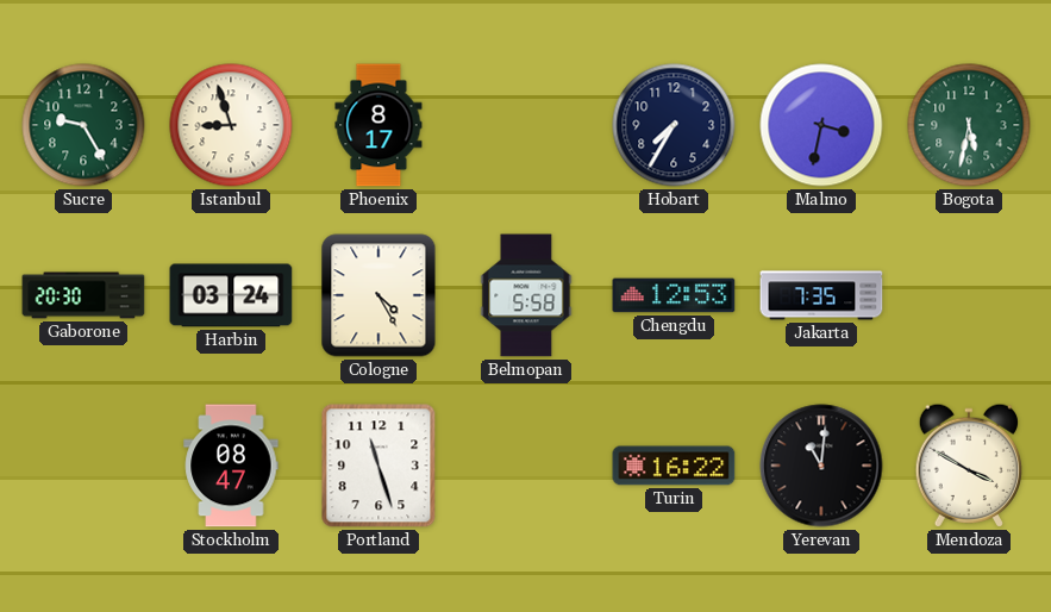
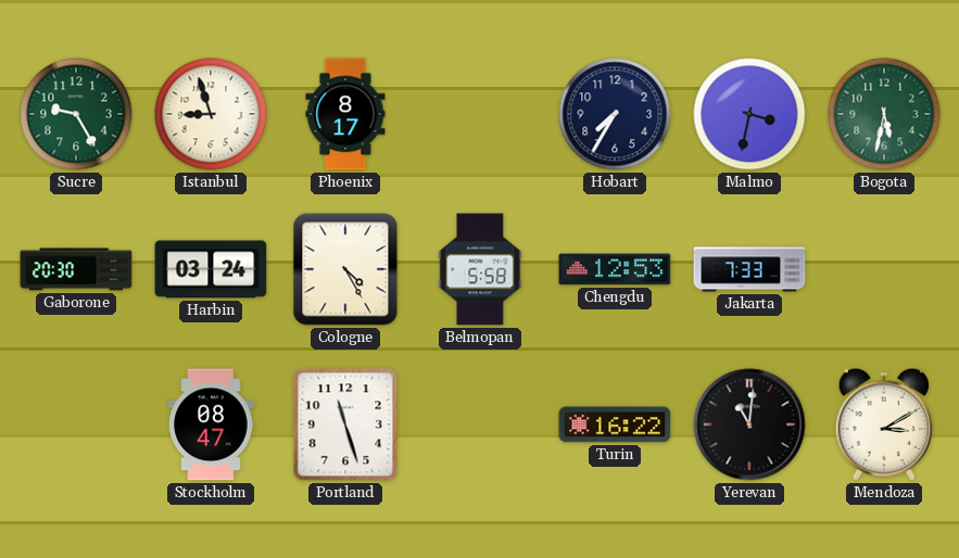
Jakarta: 7:35 -> 7:33 (749, 269)
Mendoza: 3:50 -> 3:10 (883, 424)
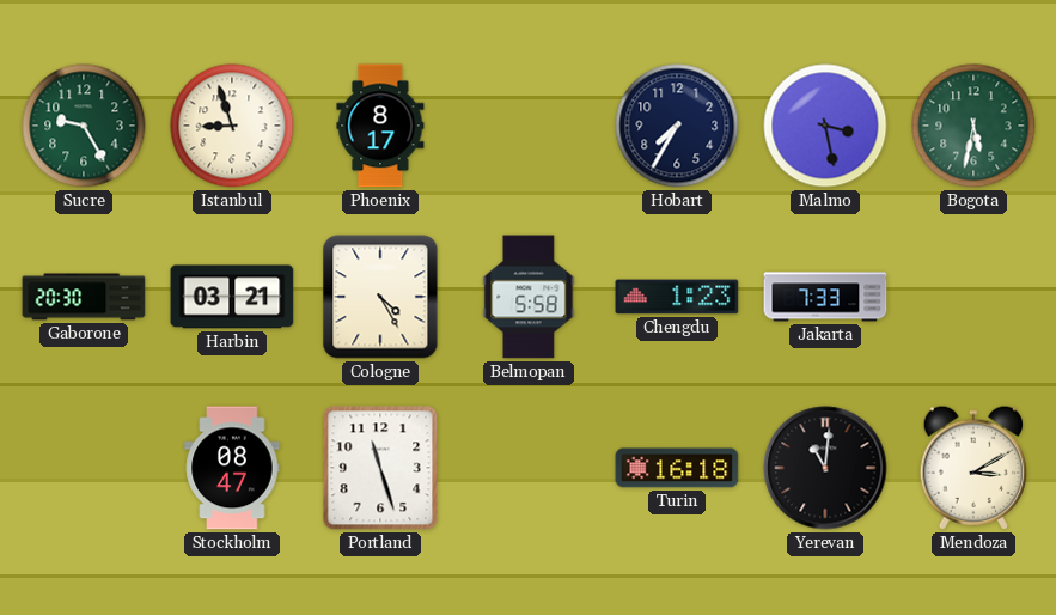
Malmo: 3:32 -> 3:28 (825, 126)
Harbin: 03:24 -> 03:21 (232, 297)
Chengdu: 12:53 -> 1:23 (677, 297)
Turin: 16:22 -> 16:18 (677, 468)
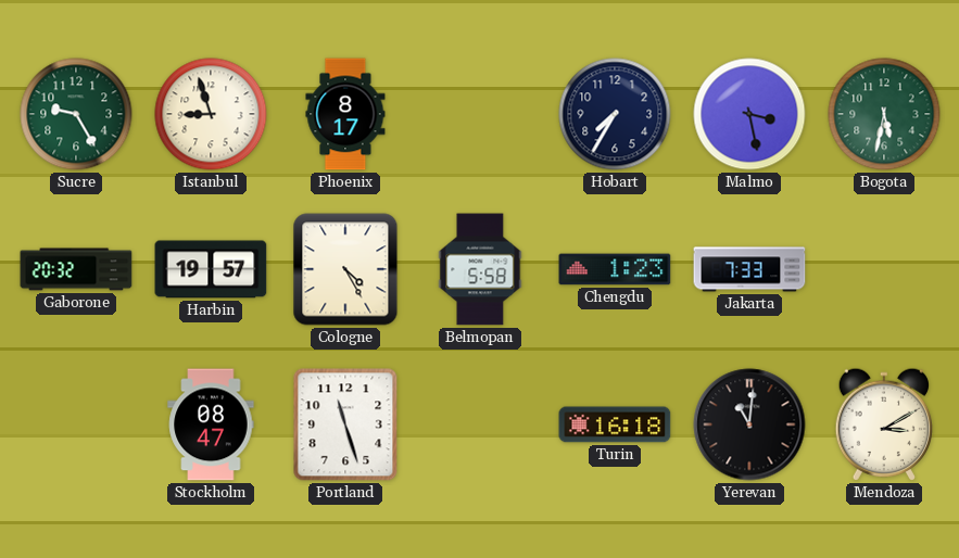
Gaborone: 20:30 -> 20:32 (76, 269)
Harbin: 03:21 -> 19:57 (211, 269)
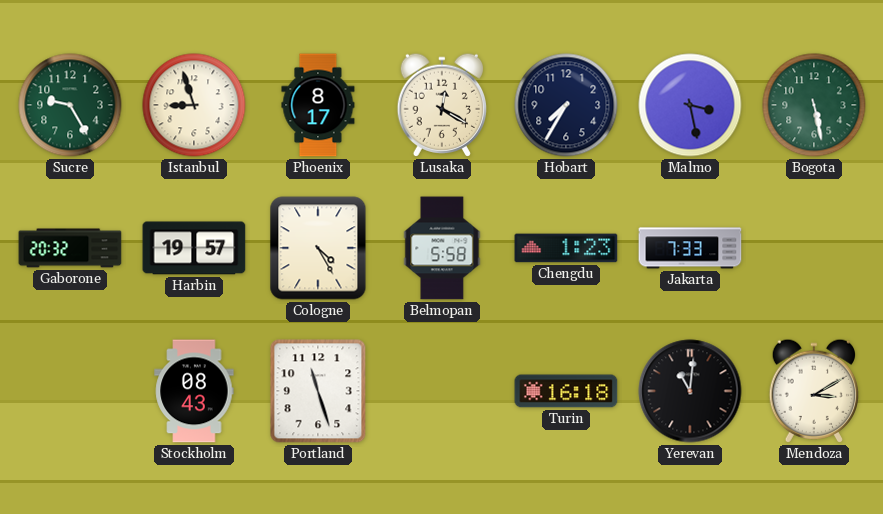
Lusaka: none -> 12:20 (441, 105)
Bogota: 5:32 -> 5:28 (814, 105)
Stockholm: 08:47 -> 08:43 (194, 391)
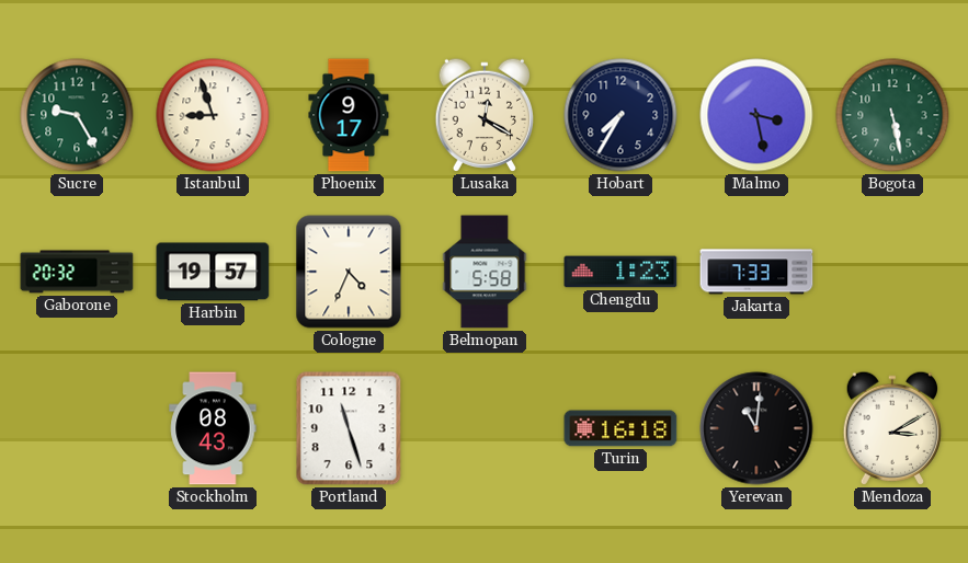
Phoenix: 8:17 -> 9:17 (349, 115)
Cologne: 4:25 -> 4:34 (349, 272)
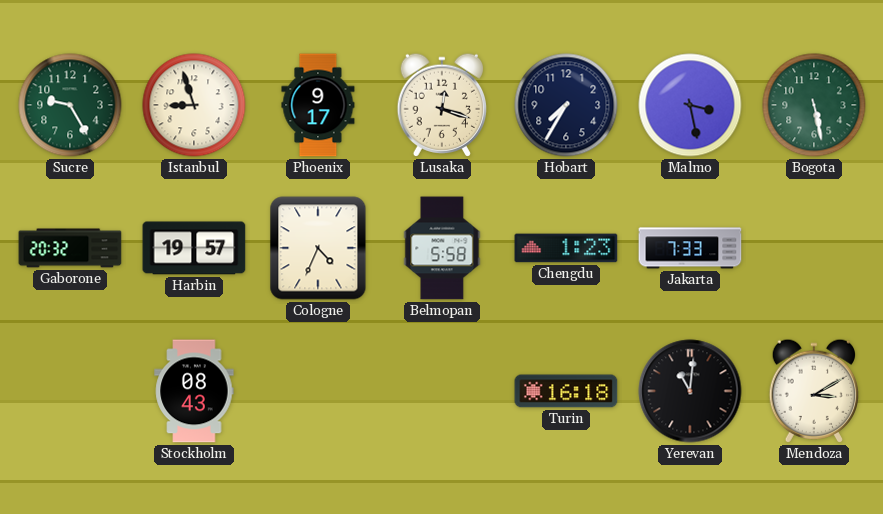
Lusaka: 12:20 -> 12:18 (441, 105)
Portland: 11:27 -> none (349, 428)
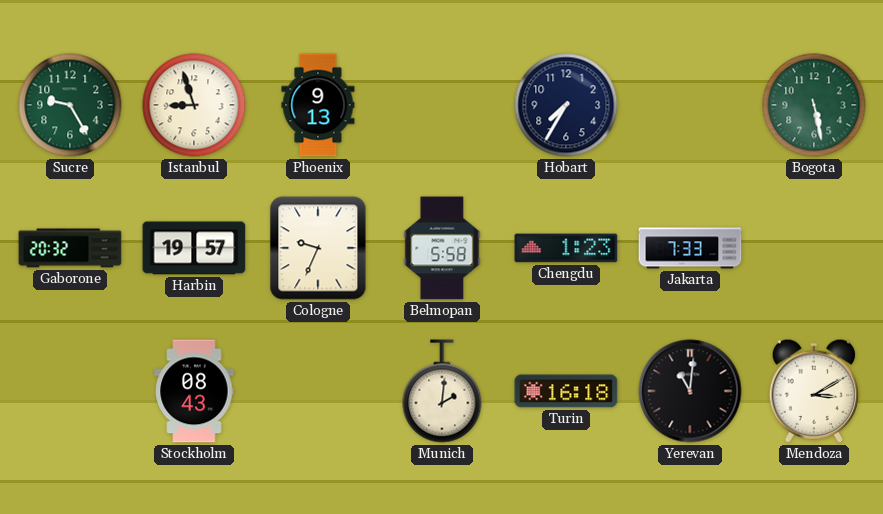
Phoenix: 9:17 -> 9:13 (318, 105)
Lusaka: 12:18 -> none (441, 105)
Malmo: 3:28 -> none (690, 105)
Cologne: 4:34 -> 9:34 (318, 248)
Munich: none -> 2:01 (442, 391)
